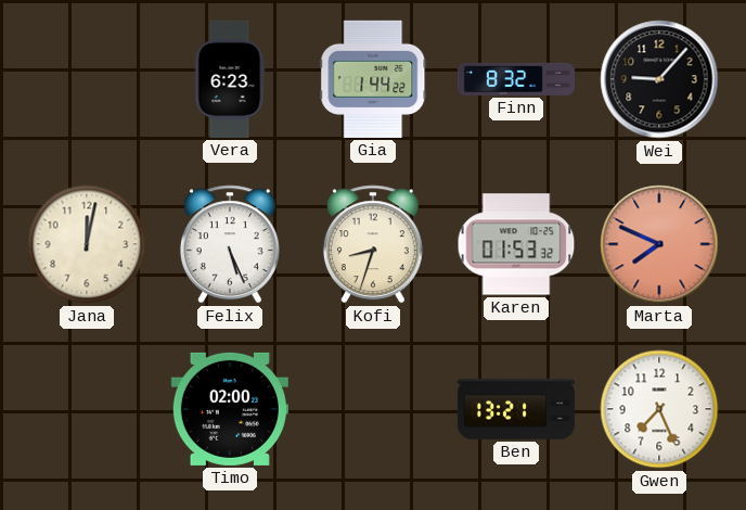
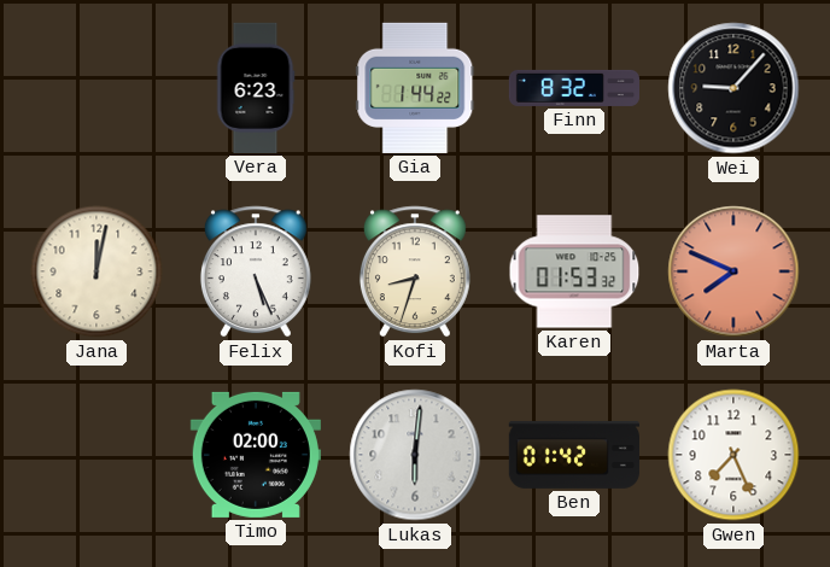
Lukas: none -> 6:01 (415, 455)
Ben: 13:21 -> 01:42 (574, 455)
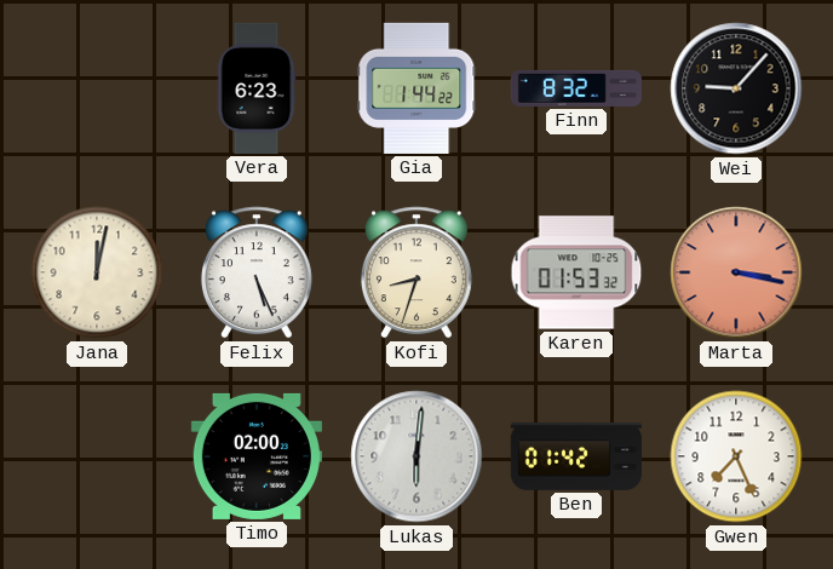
Marta: 7:49 -> 3:17 (736, 272)
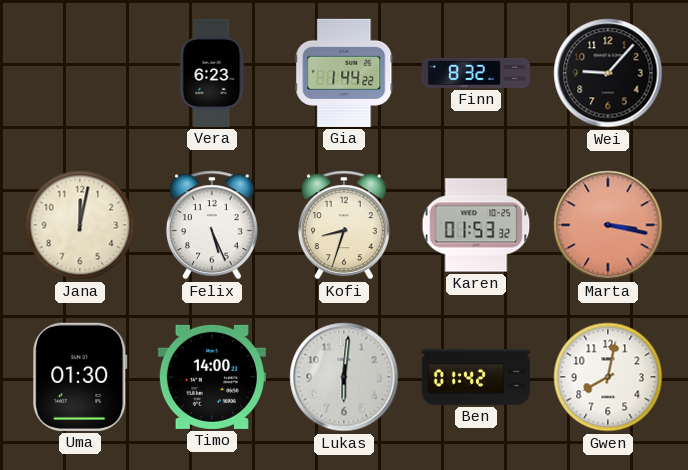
Uma: none -> 01:30 (80, 377)
Timo: 02:00 -> 14:00 (212, 377)
Gwen: 7:26 -> 8:02 (608, 377)
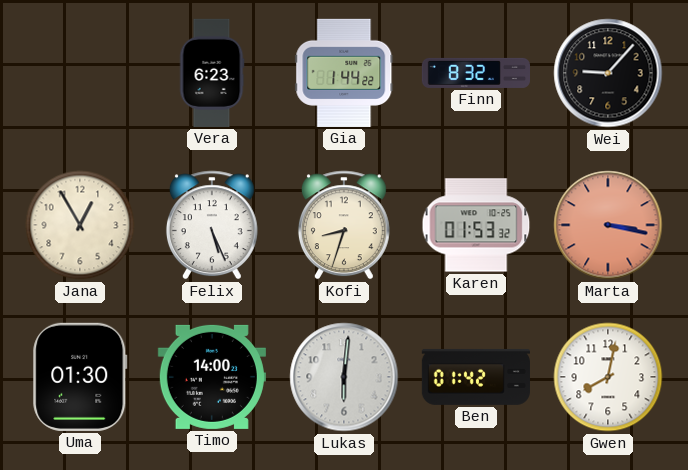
Jana: 12:02 -> 12:55 (80, 225)
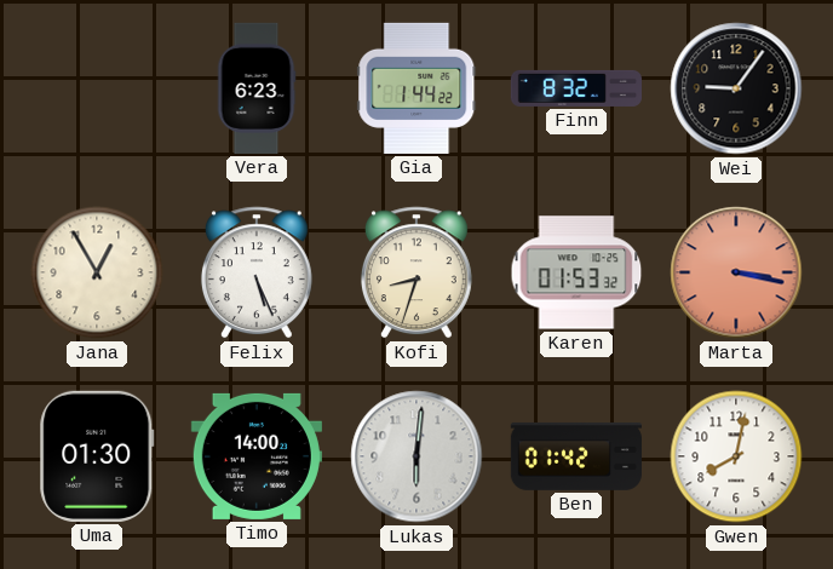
Wei: 9:07 -> 9:06 (736, 88)
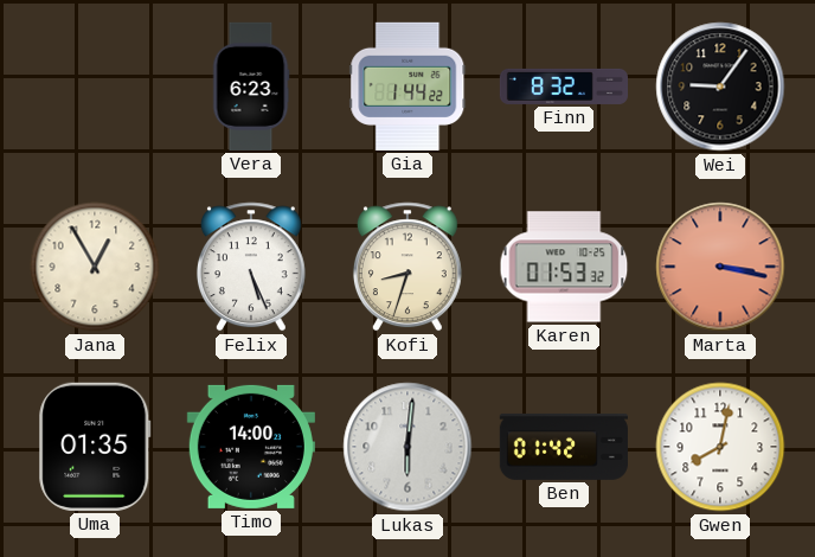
Uma: 01:30 -> 01:35 (95, 447)
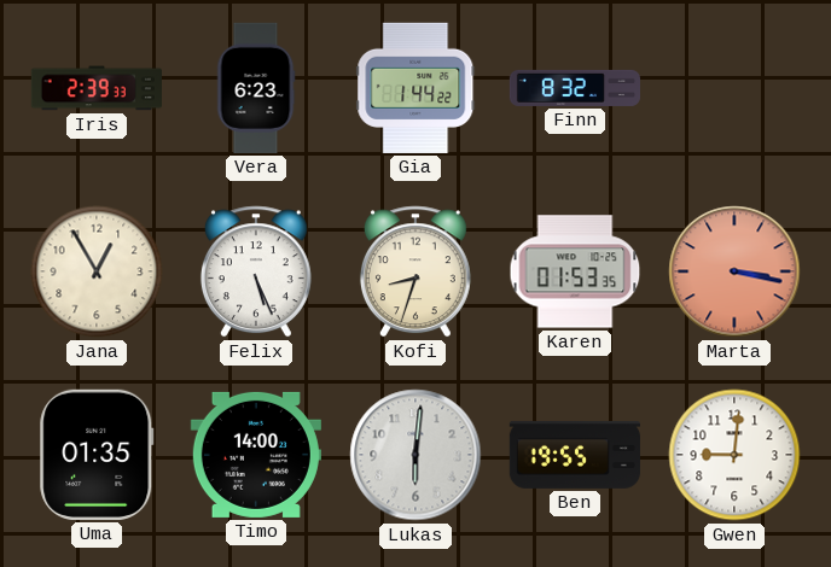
Iris: none -> 2:39 (97, 88)
Wei: 9:06 -> none (720, 87)
Karen: 01:53:32 -> 01:53:35 (575, 271)
Ben: 01:42 -> 19:55 (575, 455)
Gwen: 8:02 -> 9:01 (734, 455)
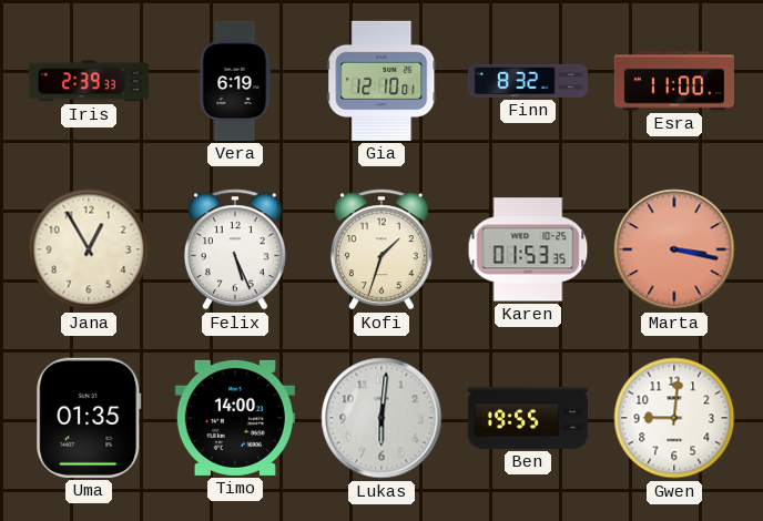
Vera: 6:23 -> 6:19 (235, 81)
Gia: 1:44 -> 12:10 (381, 81)
Esra: none -> 11:00 (674, 81)
Kofi: 8:33 -> 1:33 (381, 249)
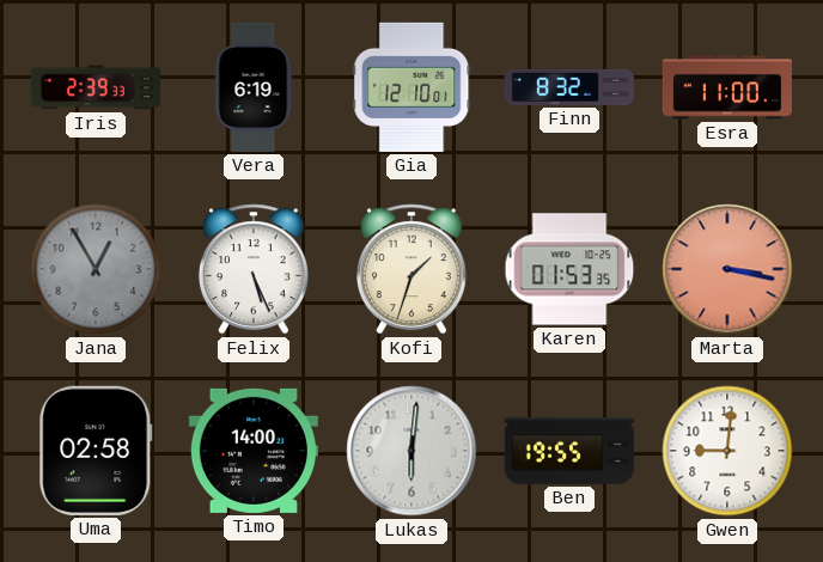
Jana dial: cream -> grey (96, 269)
Uma: 01:35 -> 02:58 (96, 451)
